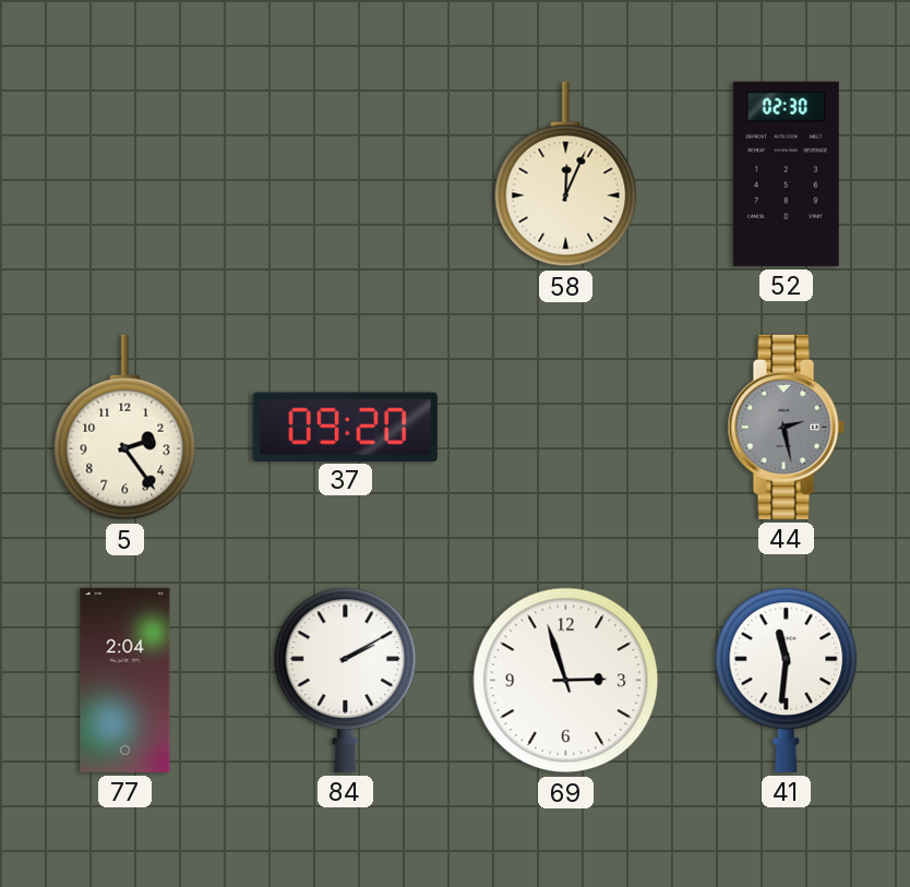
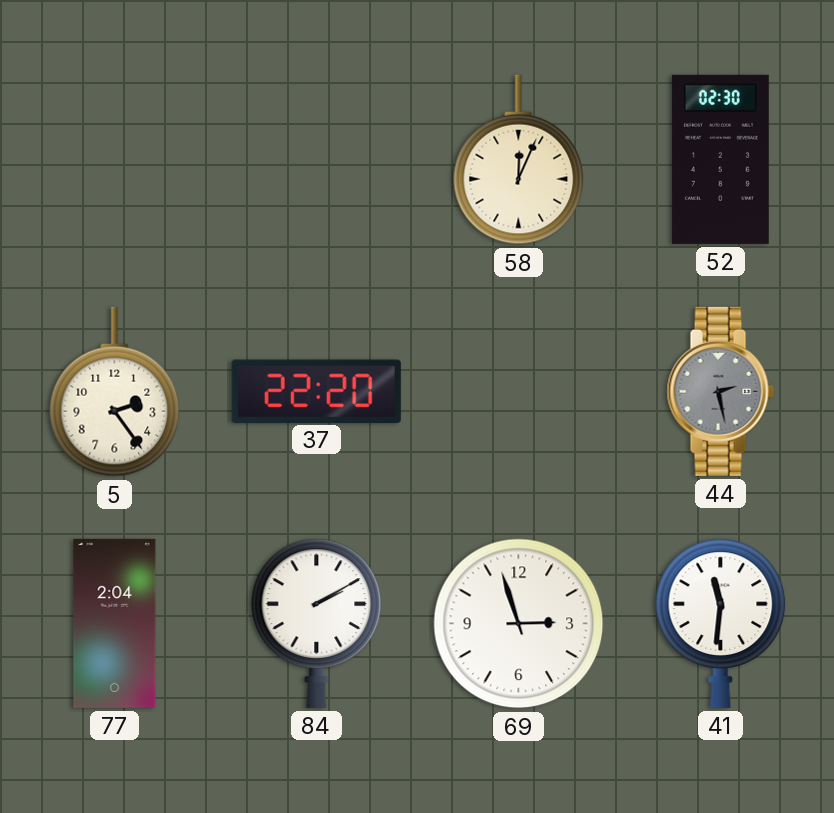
37: 09:20 -> 22:20 (316, 391)
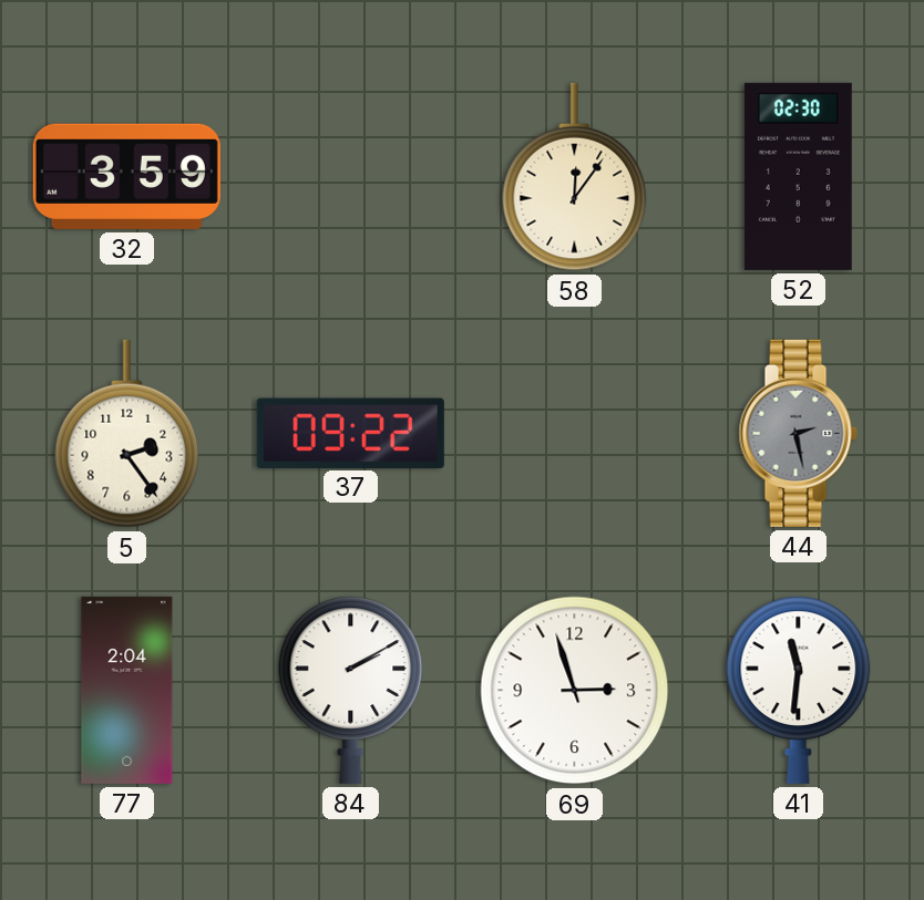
32: none -> 3:59 (126, 176)
58: 12:04 -> 12:06 (575, 177)
37: 22:20 -> 09:22 (350, 433)
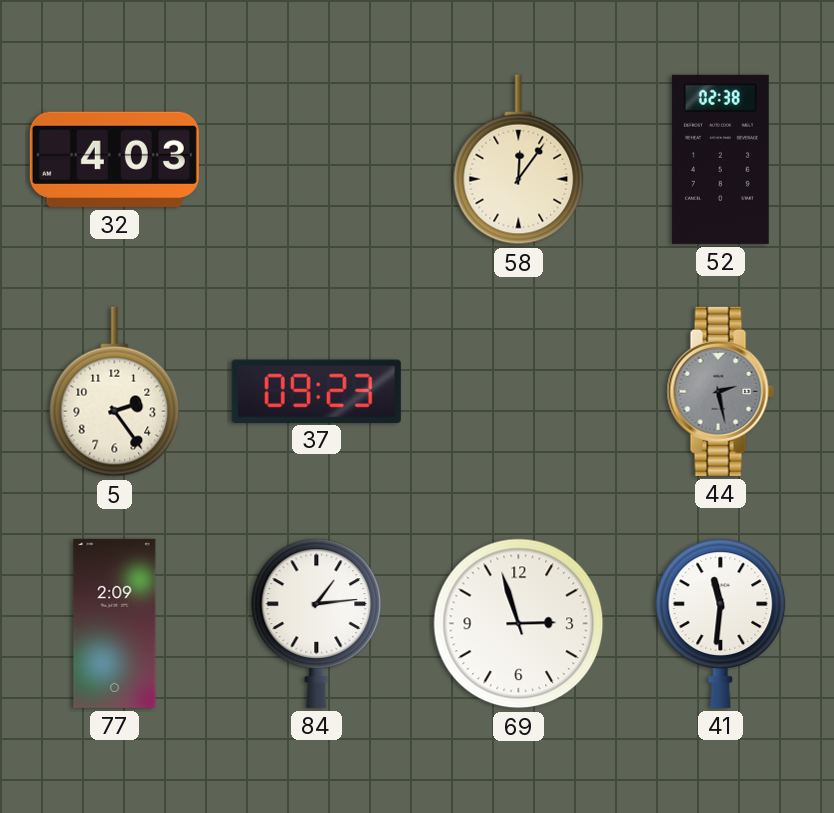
32: 3:59 -> 4:03 (114, 159)
52: 02:30 -> 02:38 (720, 159)
37: 09:22 -> 09:23 (316, 391)
77: 2:04 -> 2:09 (115, 623)
84: 2:10 -> 1:14 (317, 623)
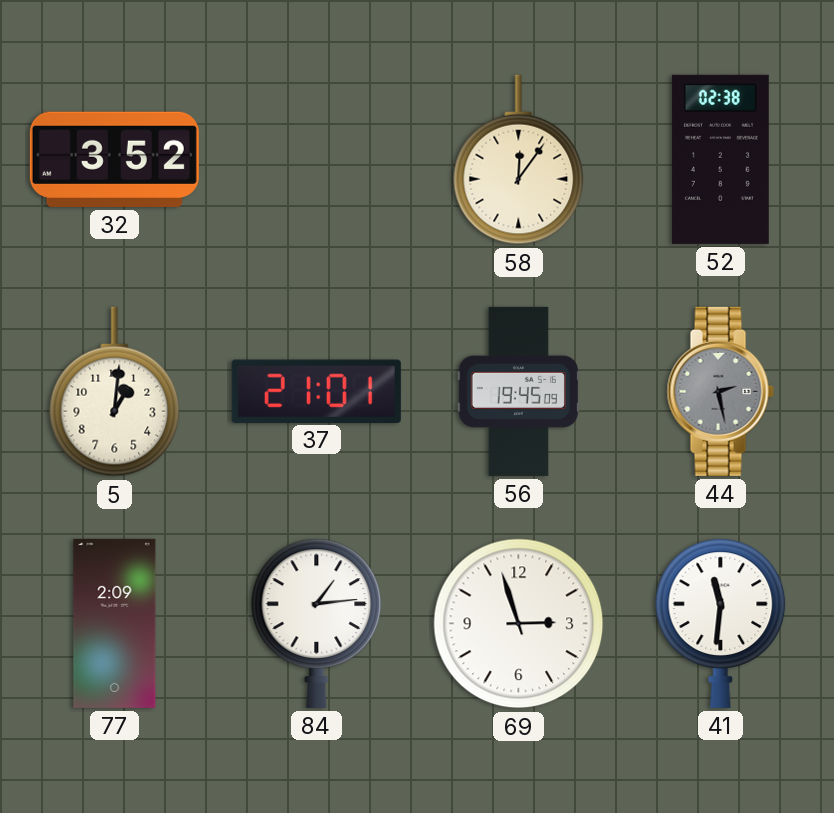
32: 4:03 -> 3:52 (114, 159)
5: 2:24 -> 1:01 (115, 392)
37: 09:23 -> 21:01 (316, 391)
56: none -> 19:45 (518, 391)
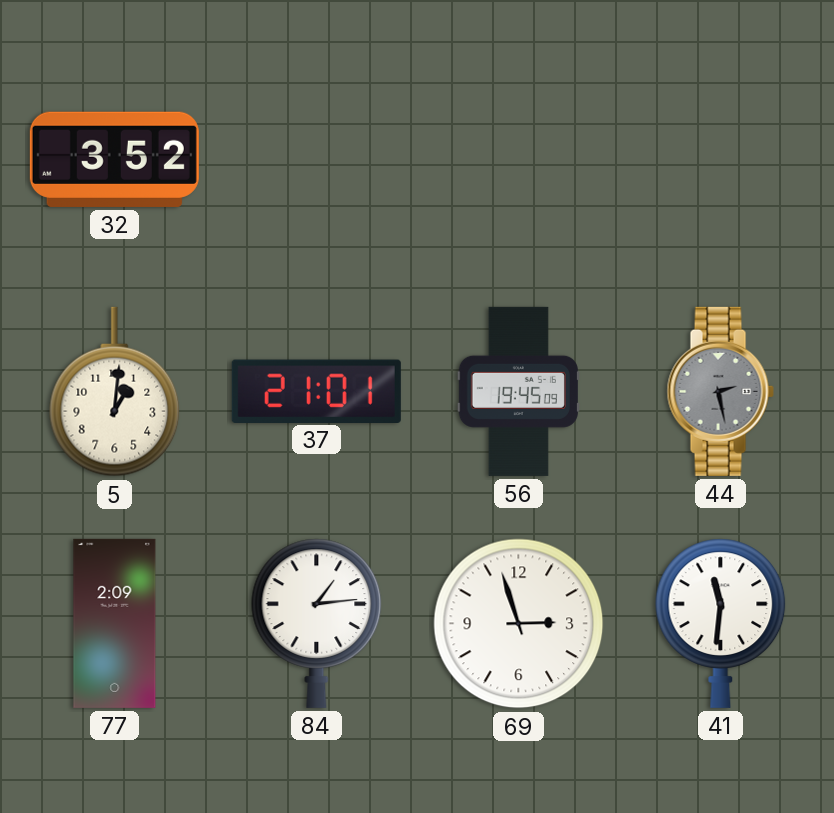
58: 12:06 -> none (519, 160)
52: 02:38 -> none (720, 159)
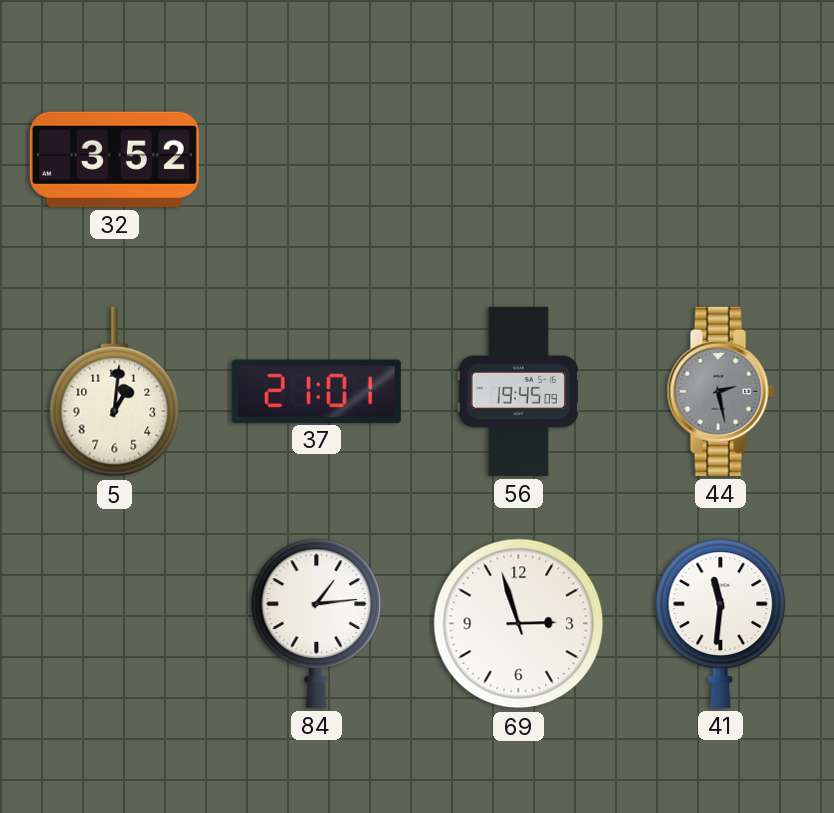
77: 2:09 -> none (115, 623)
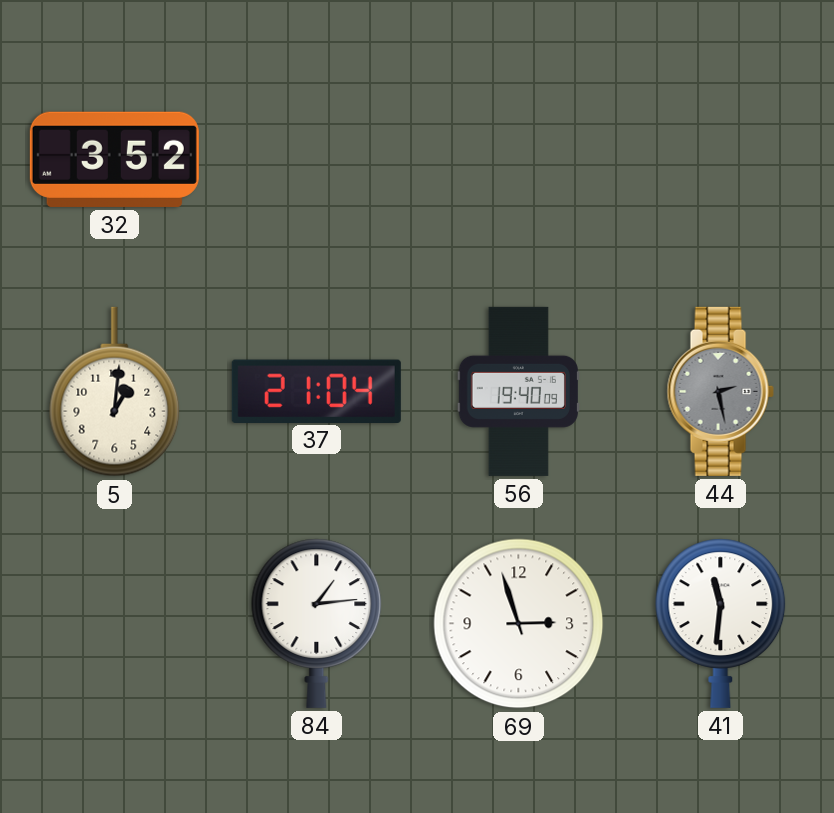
37: 21:01 -> 21:04 (316, 391)
56: 19:45 -> 19:40 (518, 391)
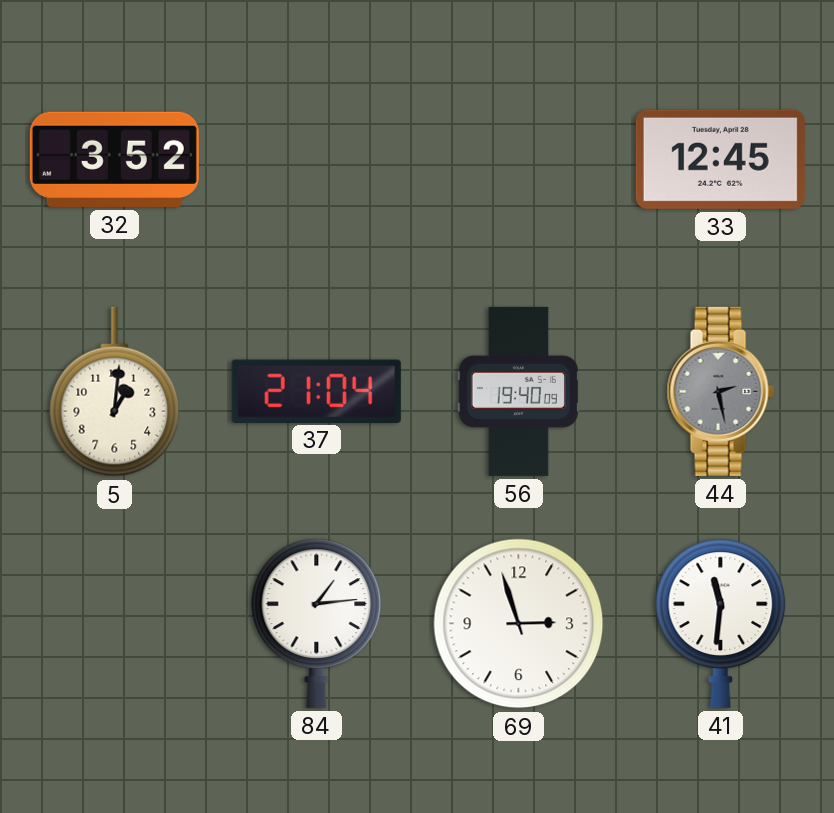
33: none -> 12:45 (720, 159)
